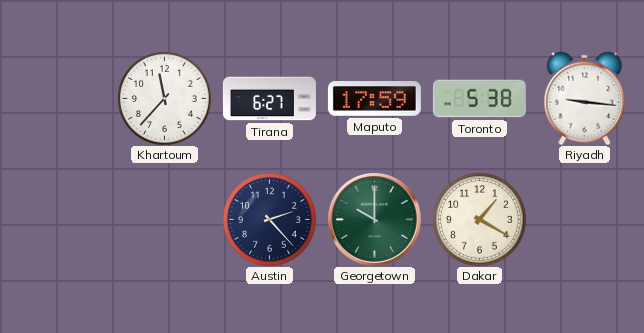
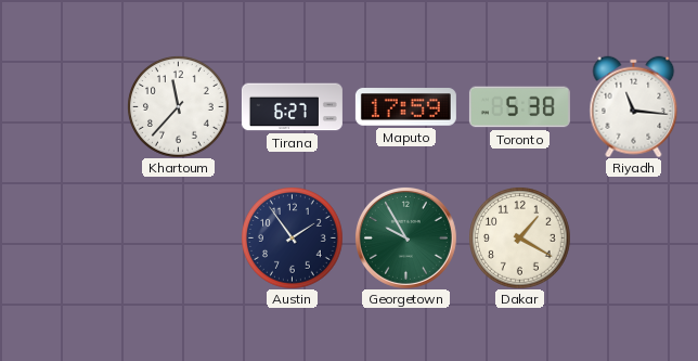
Riyadh: 9:16 -> 11:16 (634, 106)
Austin: 2:23 -> 1:54 (293, 238)
Georgetown: 10:00 -> 9:55 (405, 237)
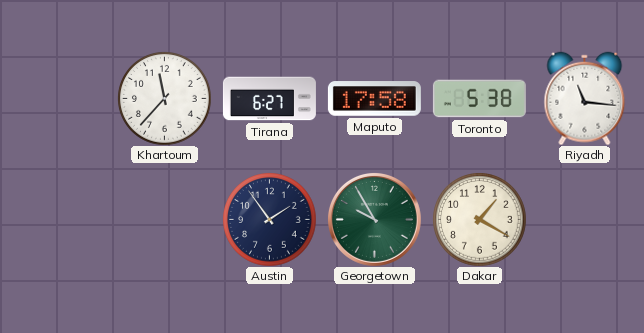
Maputo: 17:59 -> 17:58 (374, 99)
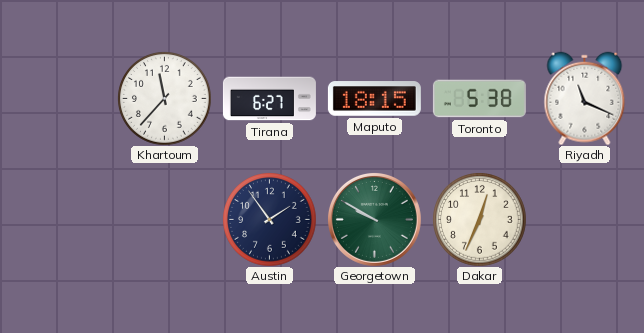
Maputo: 17:58 -> 18:15 (374, 99)
Riyadh: 11:16 -> 11:19 (585, 98)
Georgetown: 9:55 -> 9:50 (374, 219)
Dakar: 1:20 -> 12:34 (480, 220)
